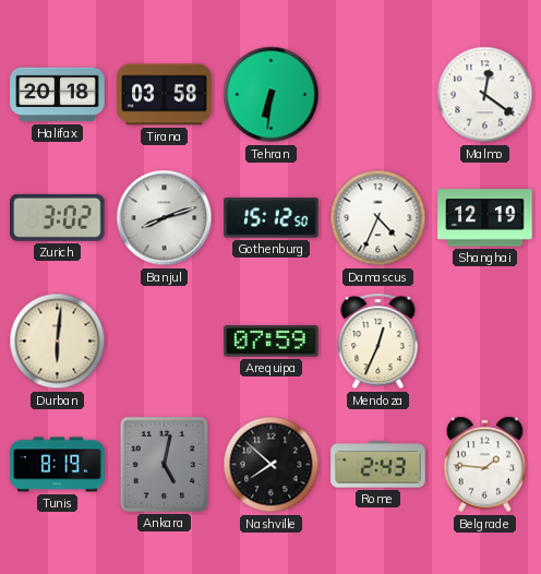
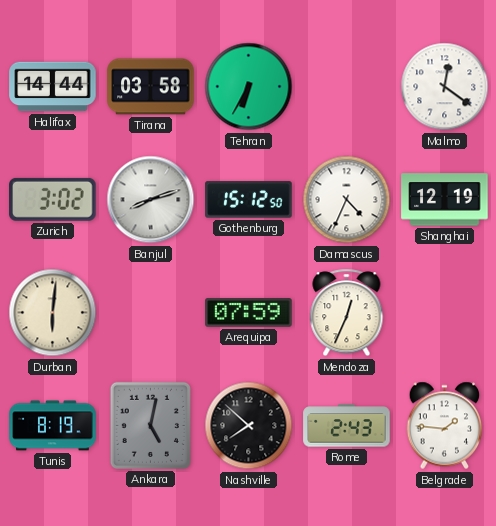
Halifax: 20:18 -> 14:44 (53, 87)
Tehran: 6:31 -> 6:35 (249, 87)
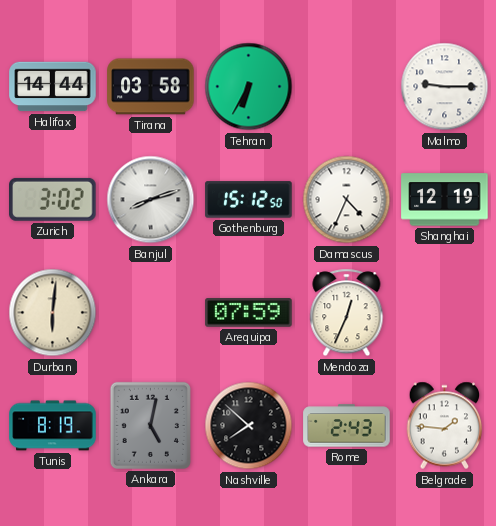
Malmo: 12:21 -> 9:15 (445, 87)
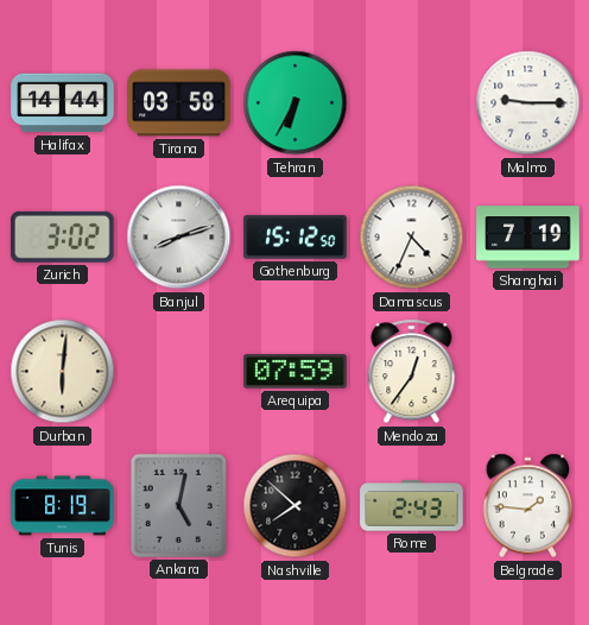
Shanghai: 12:19 -> 7:19 (528, 238)
Mendoza: 12:34 -> 12:36 (412, 372)
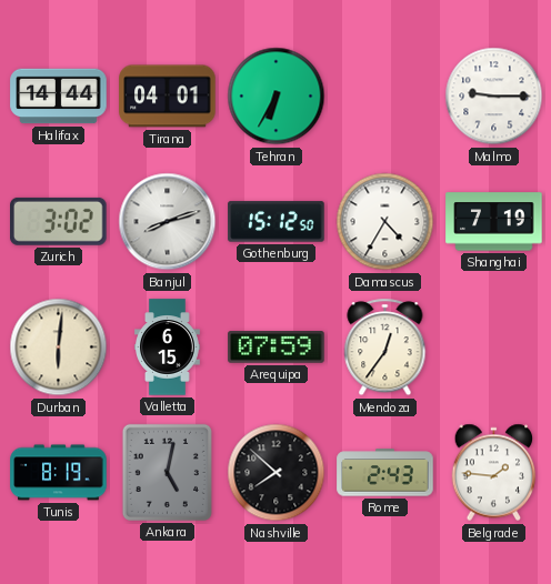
Tirana: 03:58 -> 04:01 (168, 97)
Damascus: 4:34 -> 4:35 (385, 222)
Valletta: none -> 6:15 (168, 348)
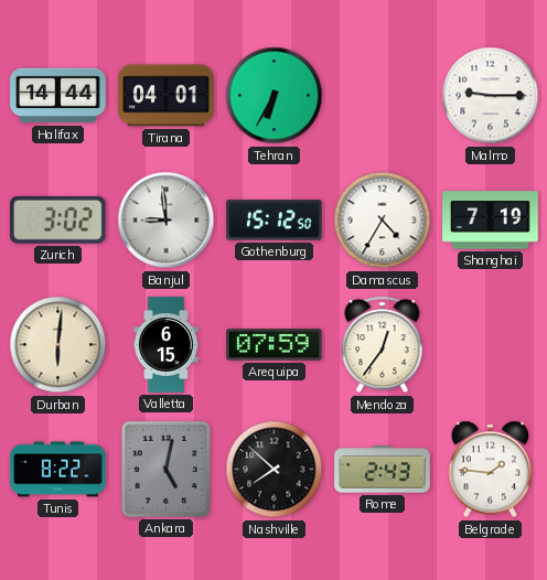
Banjul: 8:12 -> 8:59 (167, 221)
Tunis: 8:19 -> 8:22 (58, 470)
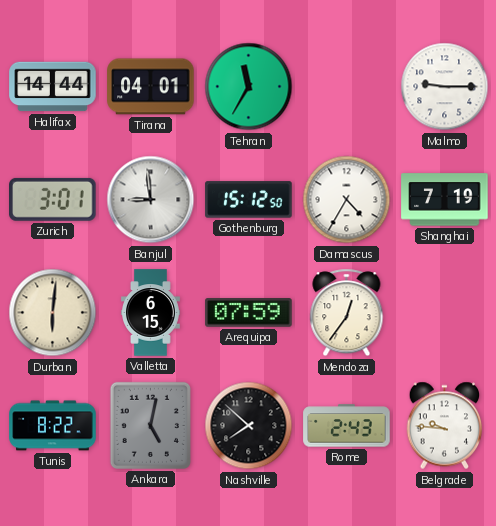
Tehran: 6:35 -> 11:35 (249, 87)
Zurich: 3:02 -> 3:01 (53, 199)
Belgrade: 1:46 -> 9:46 (445, 426)
